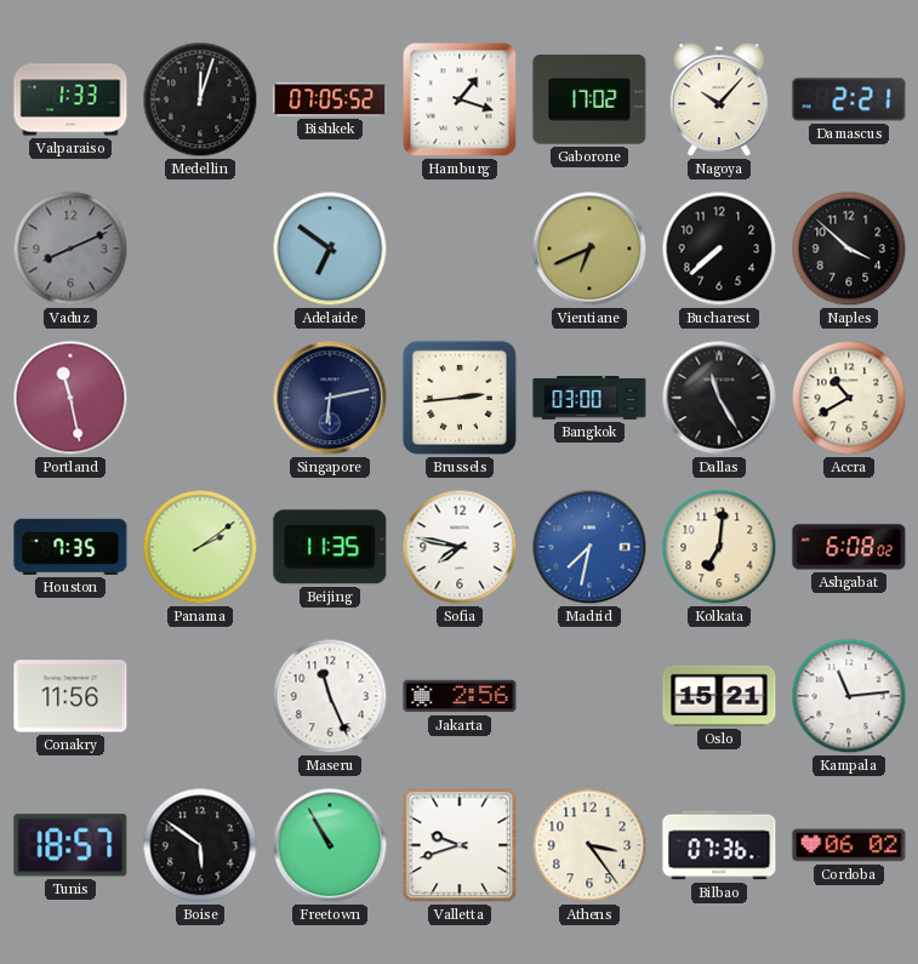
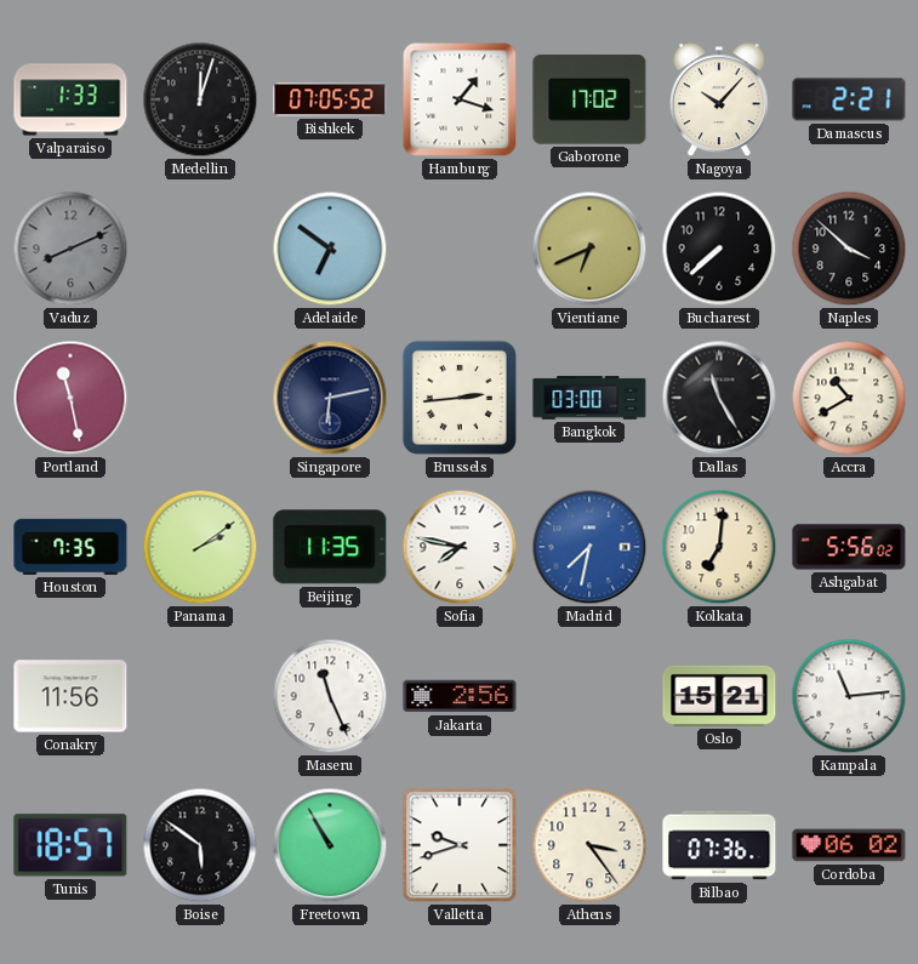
Ashgabat: 6:08 -> 5:56 (849, 547)
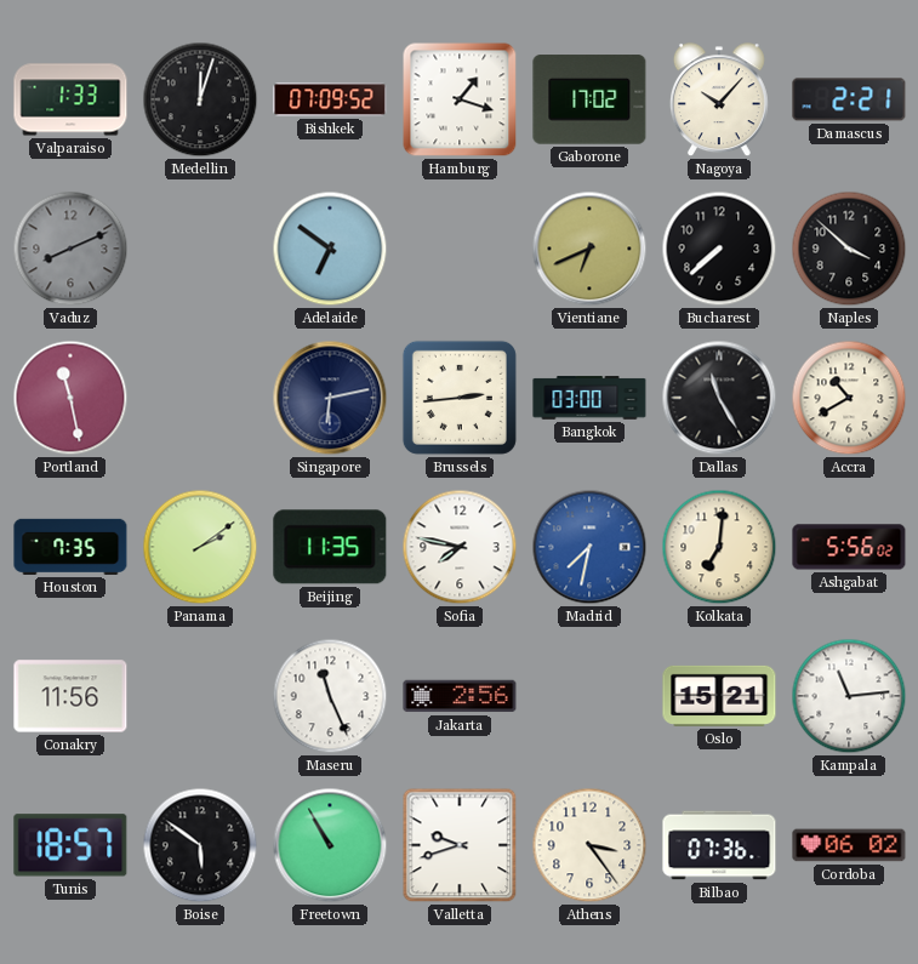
Bishkek: 07:05 -> 07:09 (330, 99)
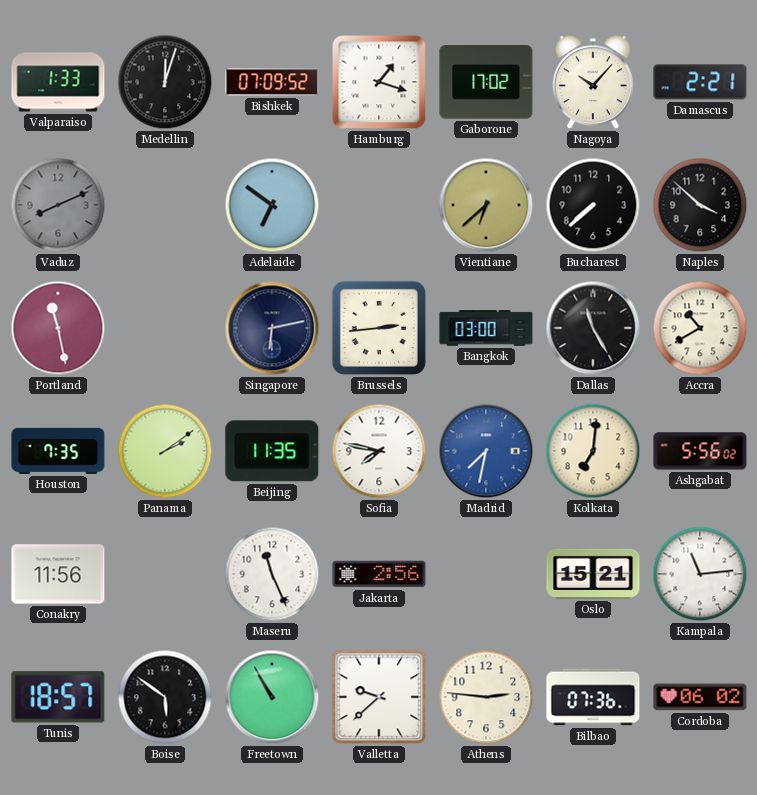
Vientiane: 6:41 -> 6:38 (486, 205)
Valletta: 9:42 -> 9:38 (379, 697)
Athens: 3:24 -> 2:46 (486, 697)
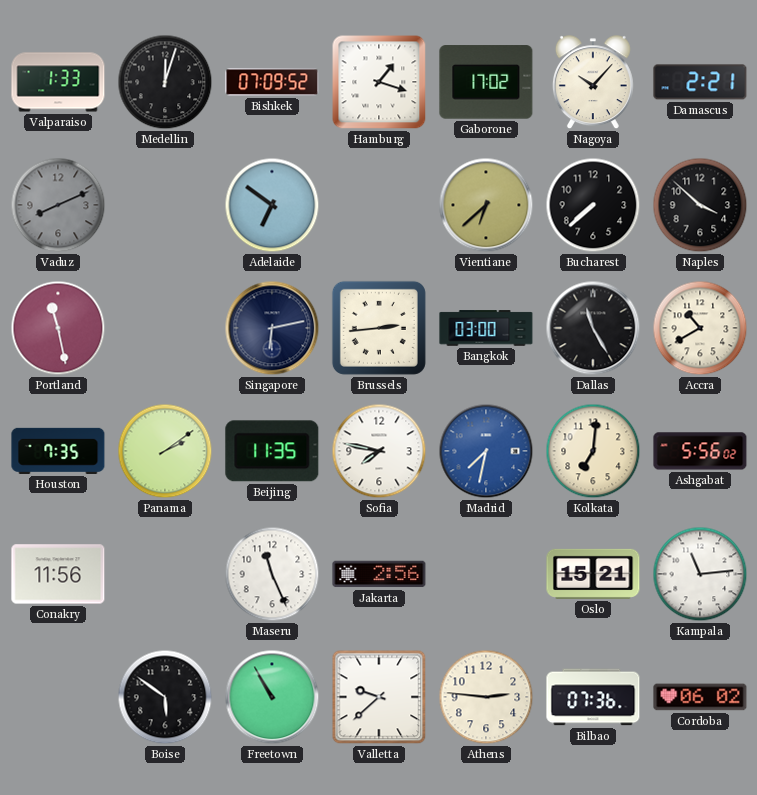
Tunis: 18:57 -> none (58, 697)
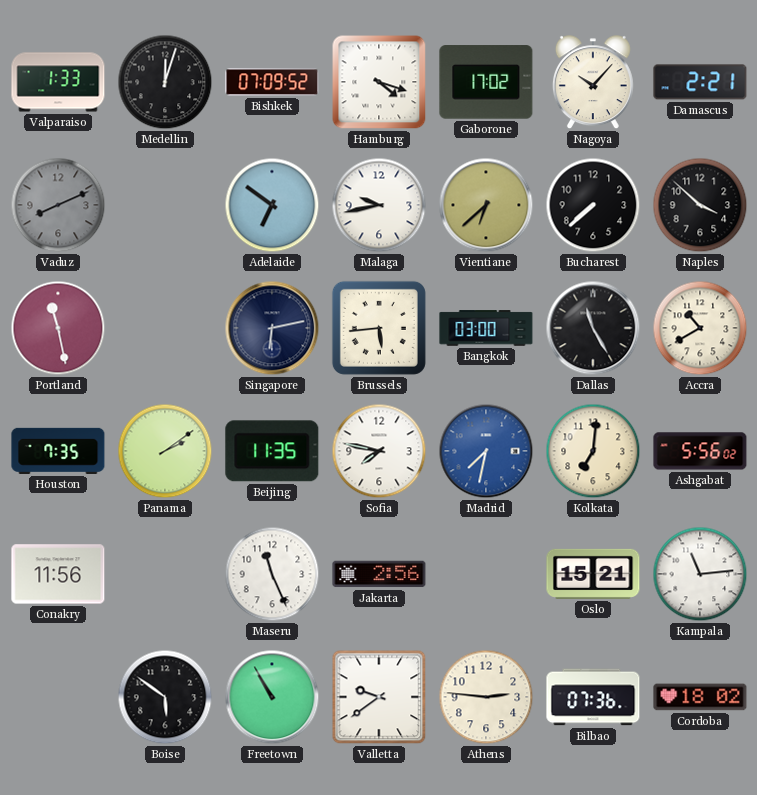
Hamburg: 1:18 -> 4:18 (379, 82)
Malaga: none -> 9:43 (379, 205)
Brussels: 2:44 -> 5:44 (379, 328)
Valletta: 9:38 -> 9:39 (379, 697)
Cordoba: 06:02 -> 18:02 (700, 697)
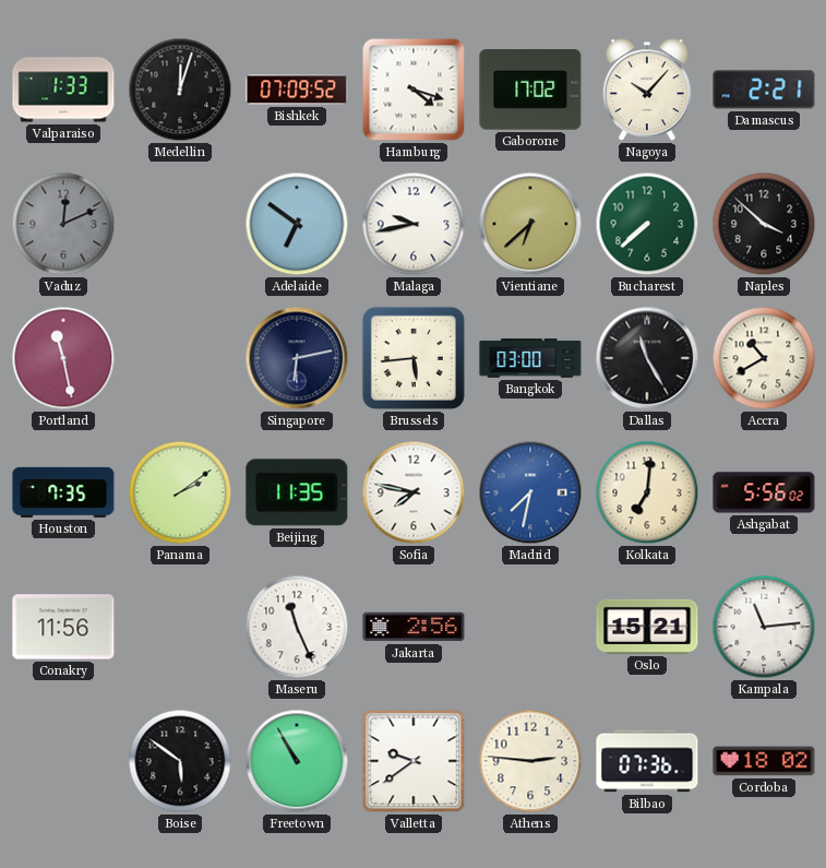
Vaduz: 8:11 -> 12:11 (63, 224)
Bucharest dial: black -> green (647, 224)
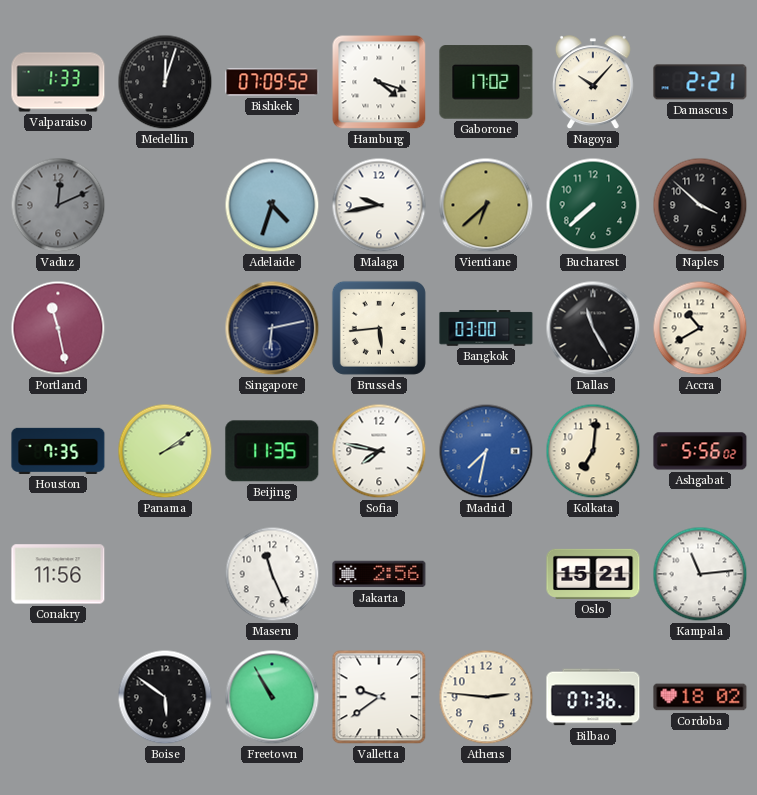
Adelaide: 6:51 -> 4:33 (272, 205)
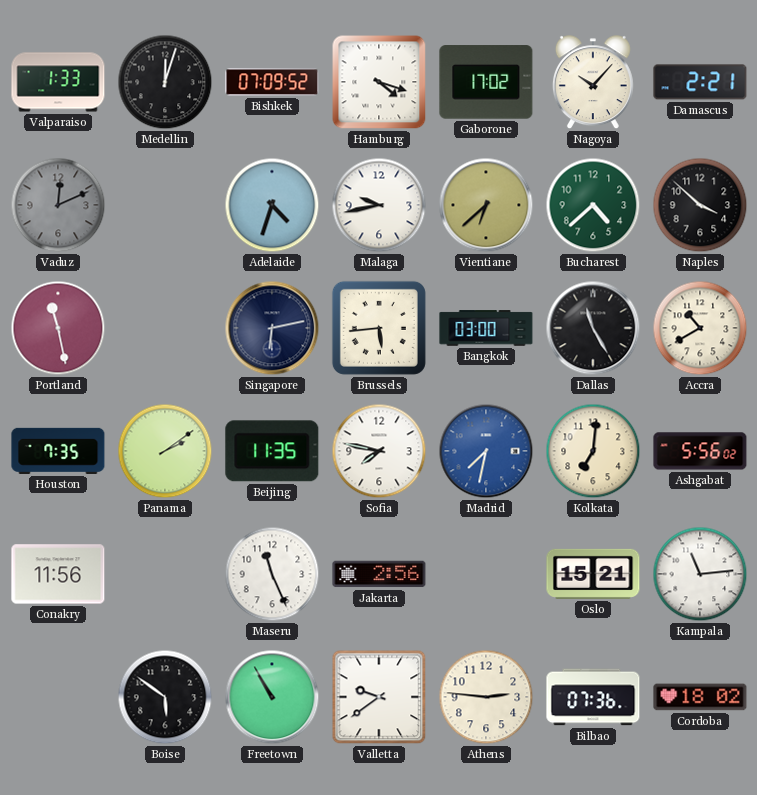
Bucharest: 7:38 -> 4:38 (593, 205)
